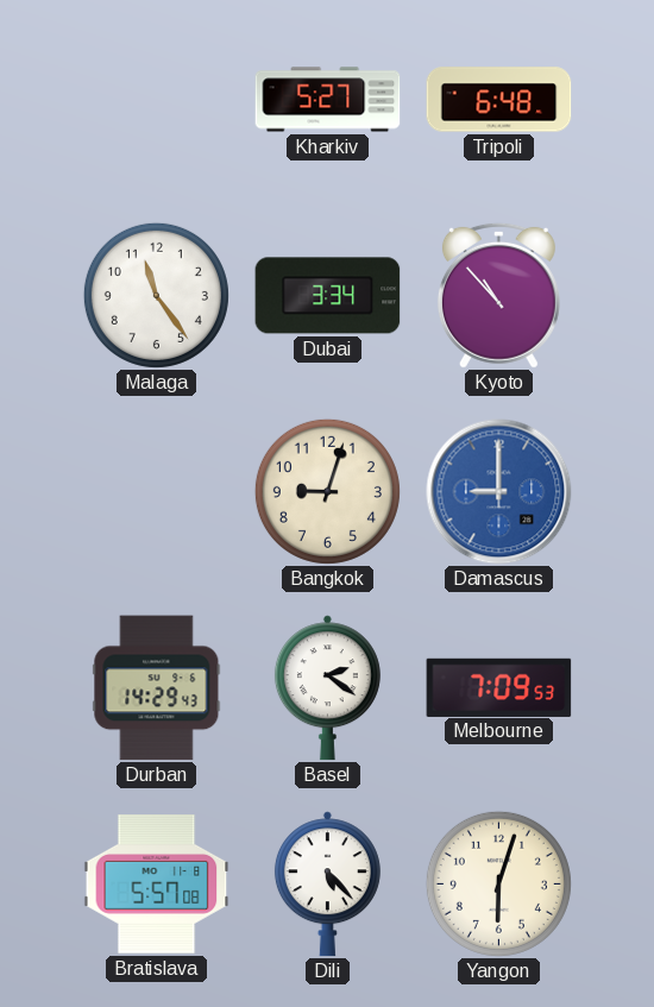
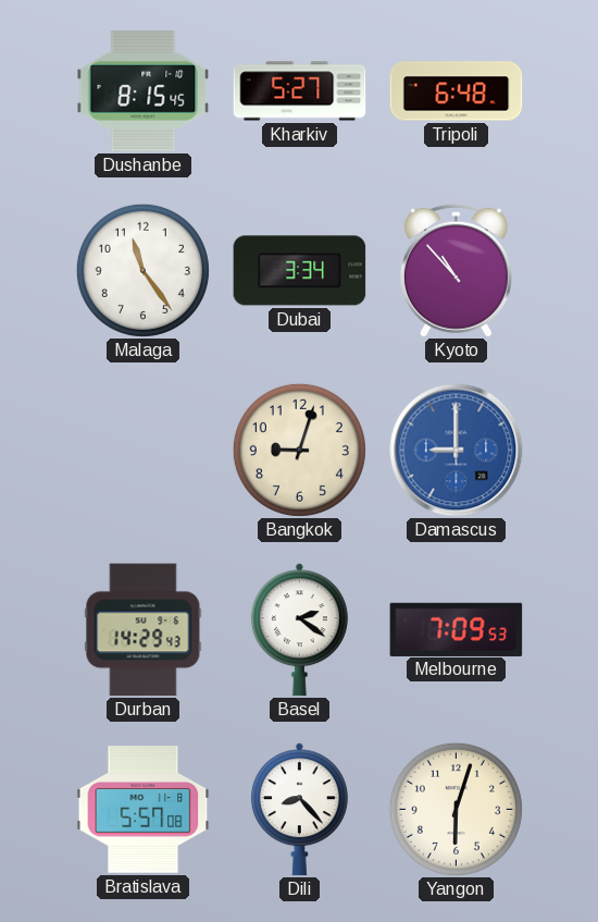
Dushanbe: none -> 8:15 (144, 91)
Dili: 5:23 -> 8:23 (299, 810)
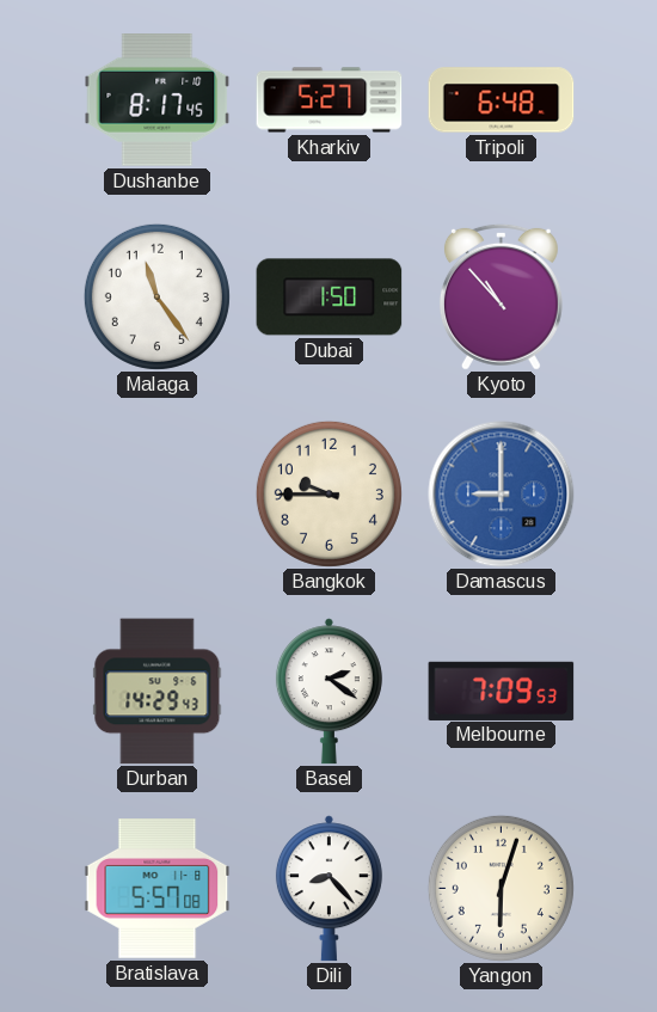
Dushanbe: 8:15 -> 8:17 (158, 100)
Dubai: 3:34 -> 1:50 (330, 298)
Bangkok: 9:03 -> 9:45 (328, 493)
